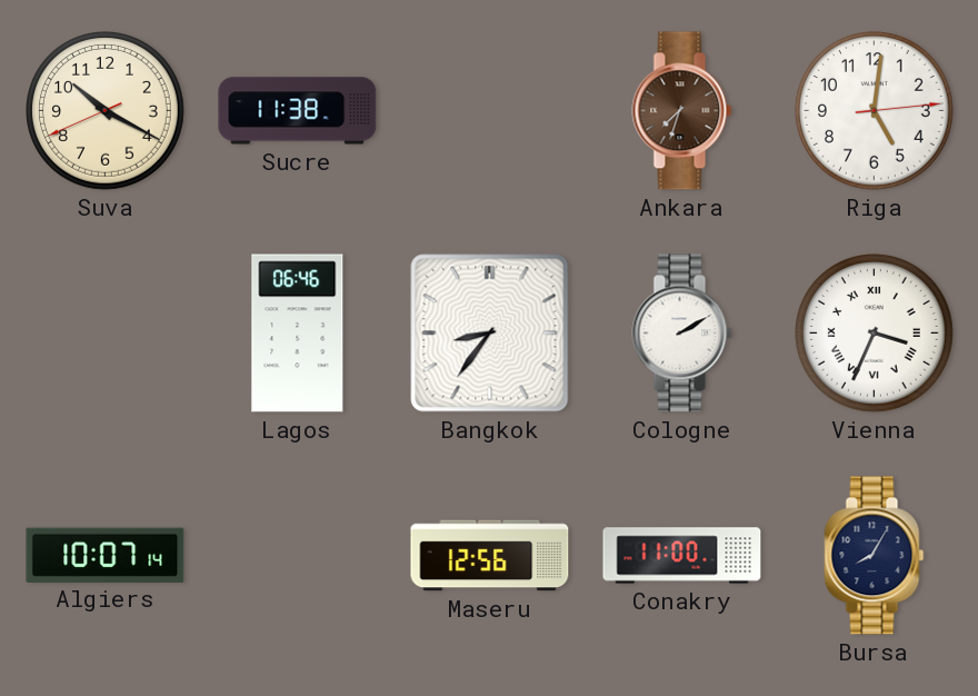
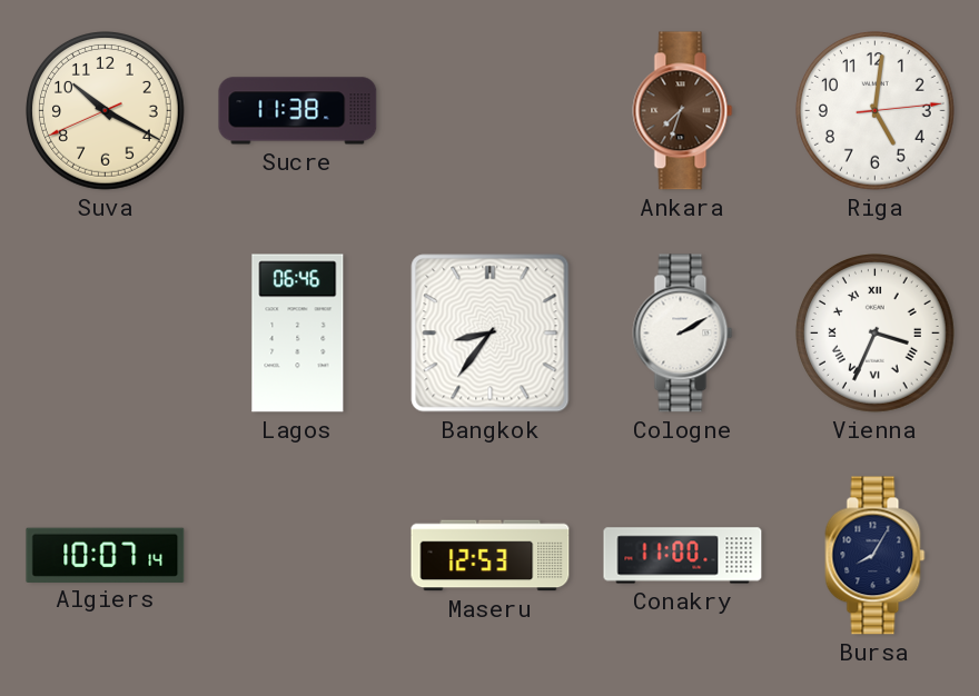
Maseru: 12:56 -> 12:53 (491, 556)
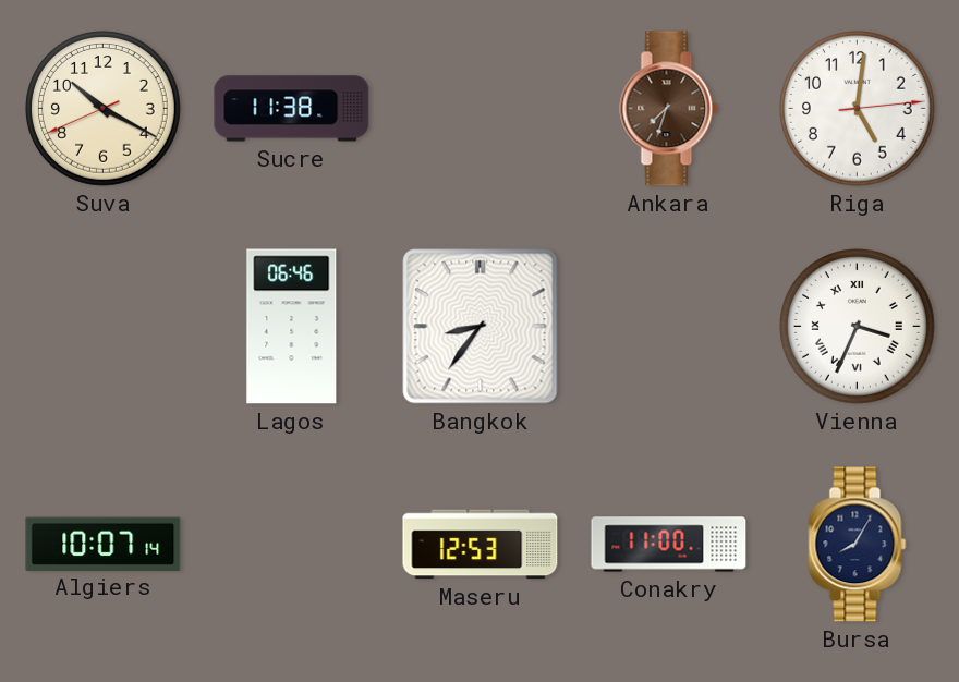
Cologne: 2:10 -> none (683, 334)
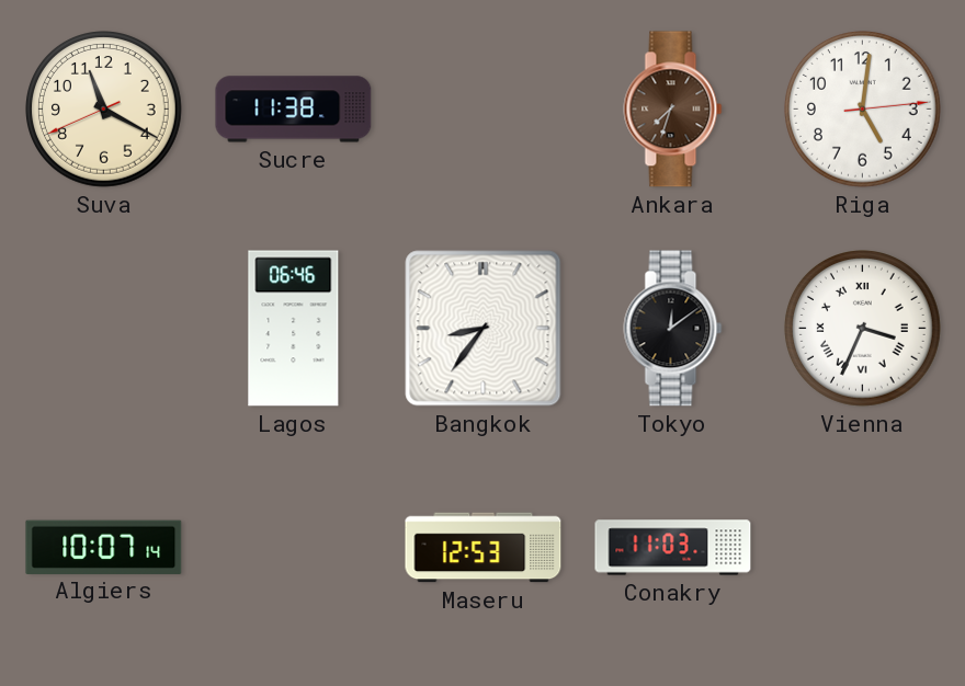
Suva: 10:19 -> 11:19 (104, 110)
Tokyo: none -> 12:09 (673, 329)
Conakry: 11:00 -> 11:03 (673, 548)
Bursa: 8:05 -> none (858, 545)
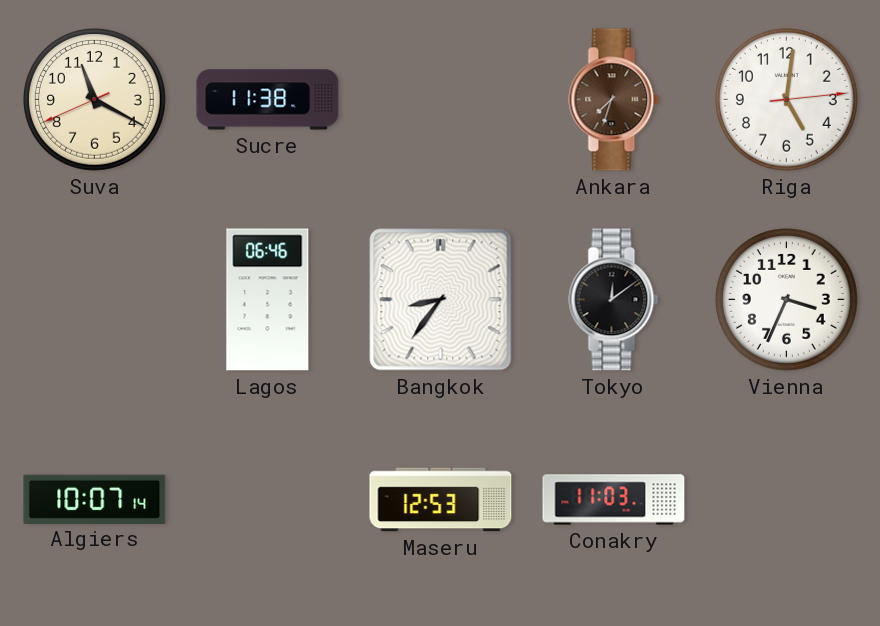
Vienna numerals: Roman -> Arabic (787, 300)
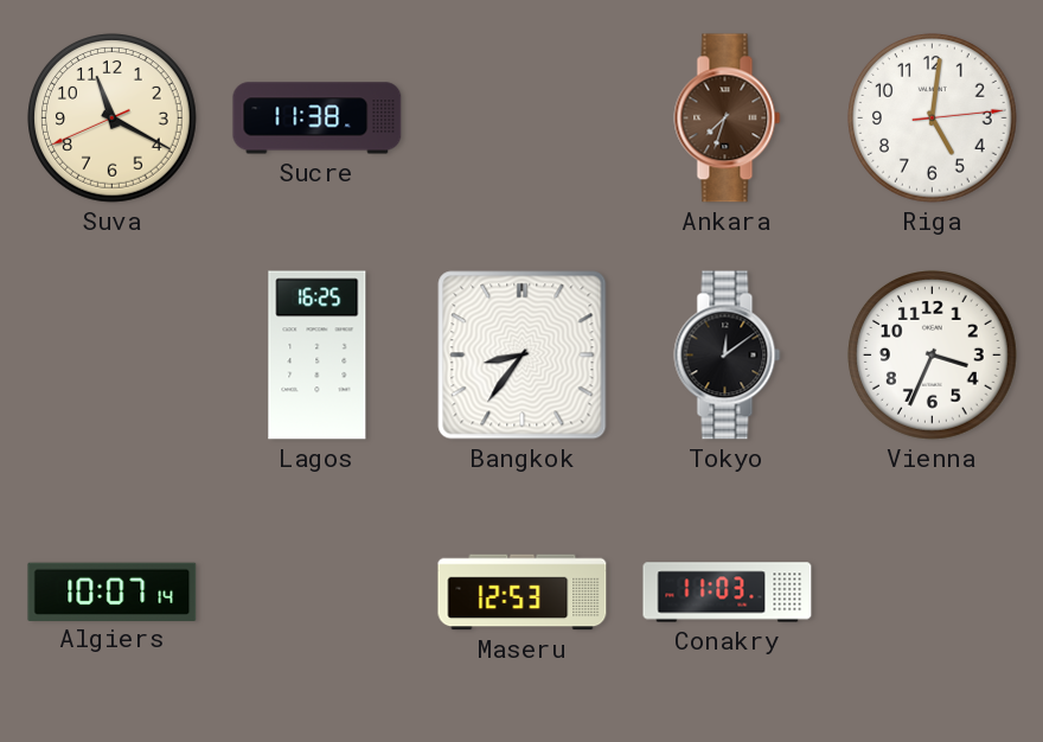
Lagos: 06:46 -> 16:25 (318, 356)
